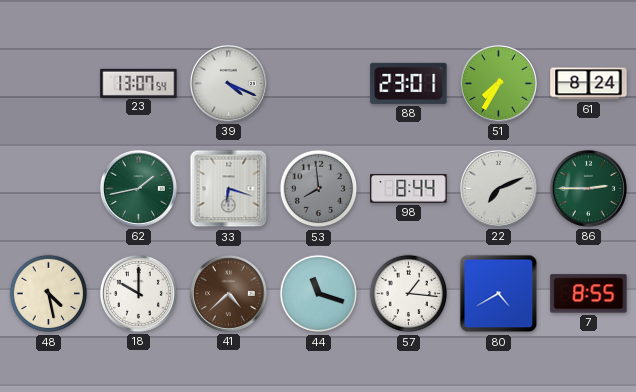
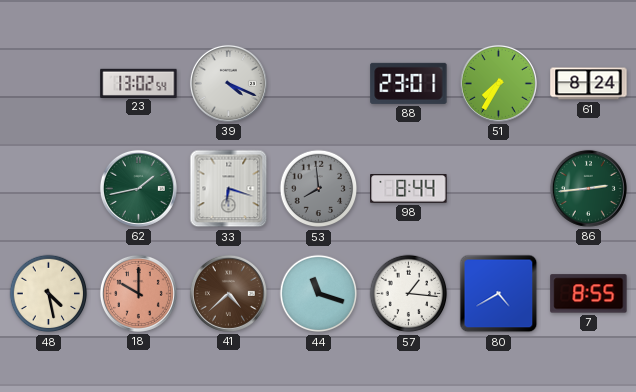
23: 13:07 -> 13:02 (139, 83)
22: 7:11 -> none (498, 188)
86: 2:45 -> 2:44 (588, 188)
18 dial: white -> salmon (138, 293)
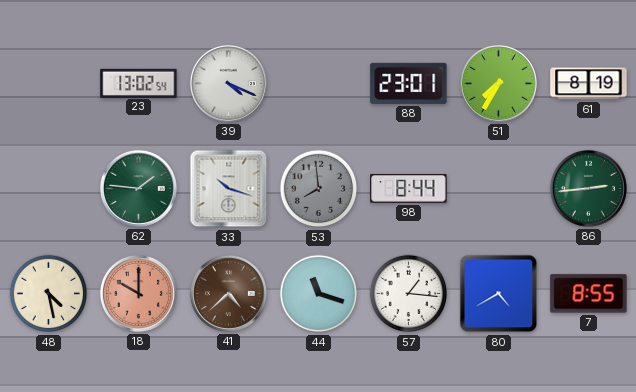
61: 8:24 -> 8:19 (589, 84)
62: 1:43 -> 1:46 (138, 188)
33: 6:18 -> 10:18 (229, 189)
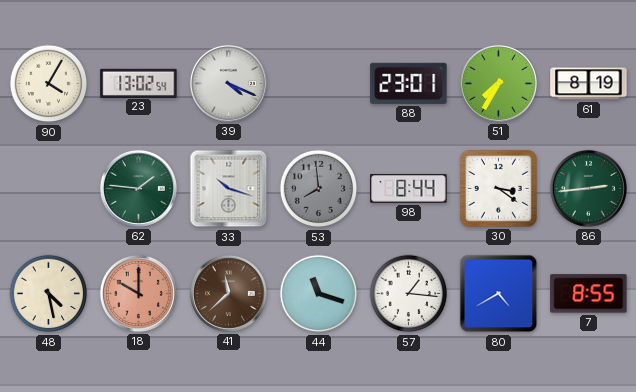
90: none -> 4:05 (49, 84)
30: none -> 3:21 (498, 188)
41: 4:38 -> 11:38 (228, 293)
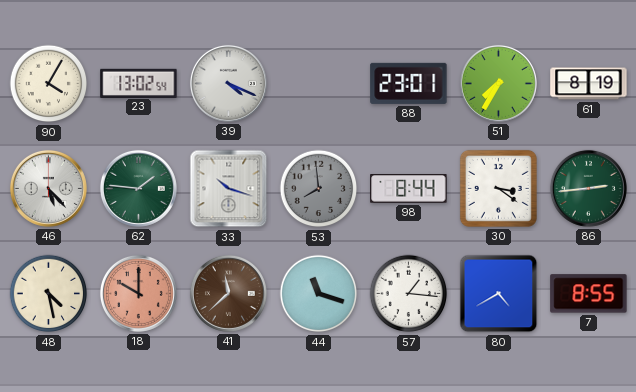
46: none -> 5:23 (48, 188)
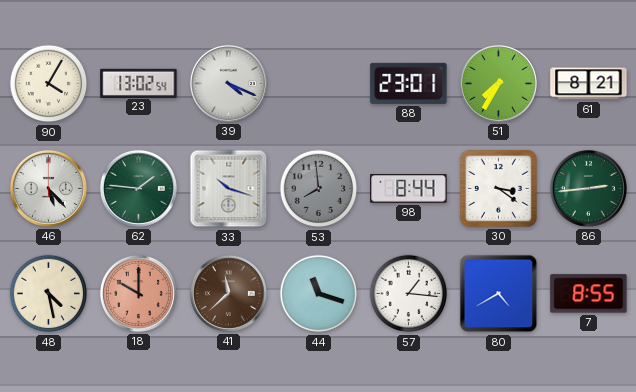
61: 8:19 -> 8:21 (589, 84)
